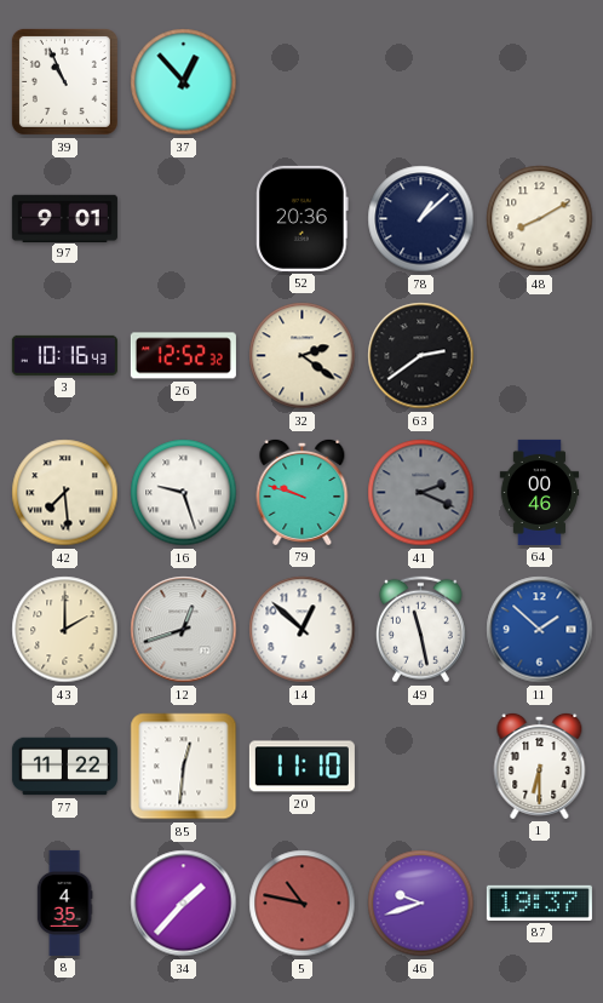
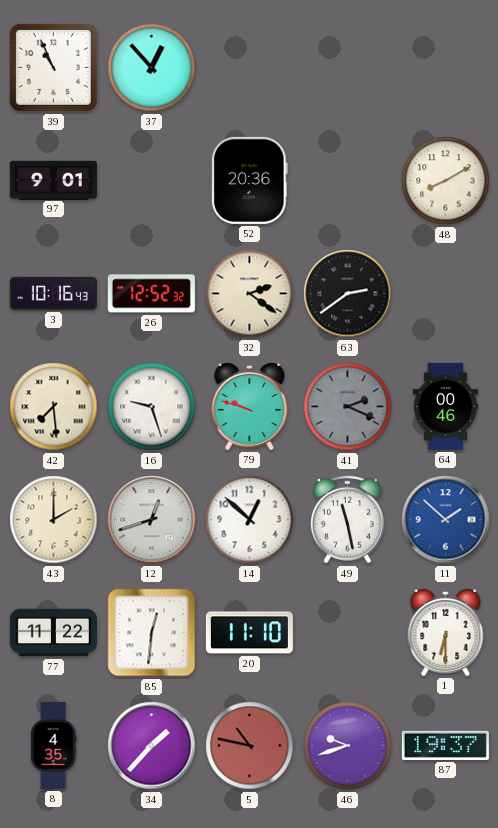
78: 1:08 -> none (421, 219)
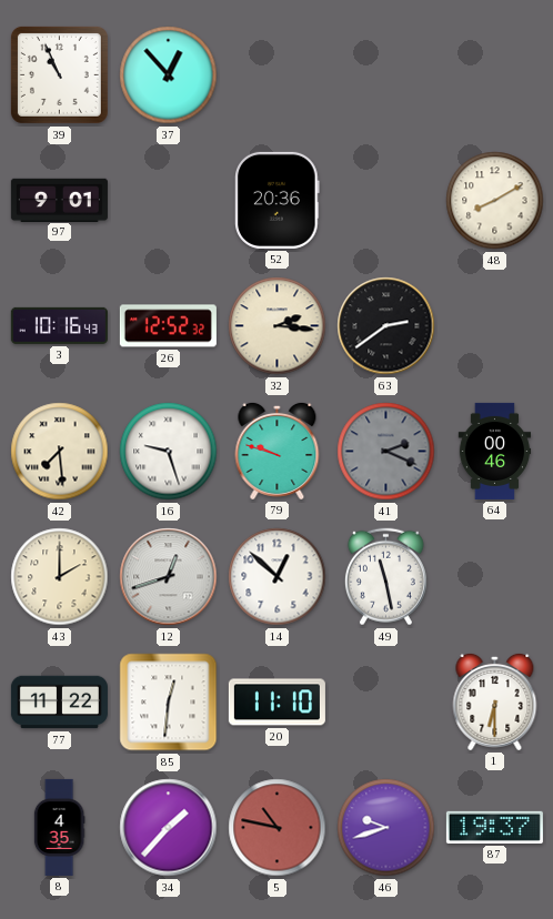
32: 2:21 -> 2:16 (278, 326)
11: 1:52 -> none (446, 520)
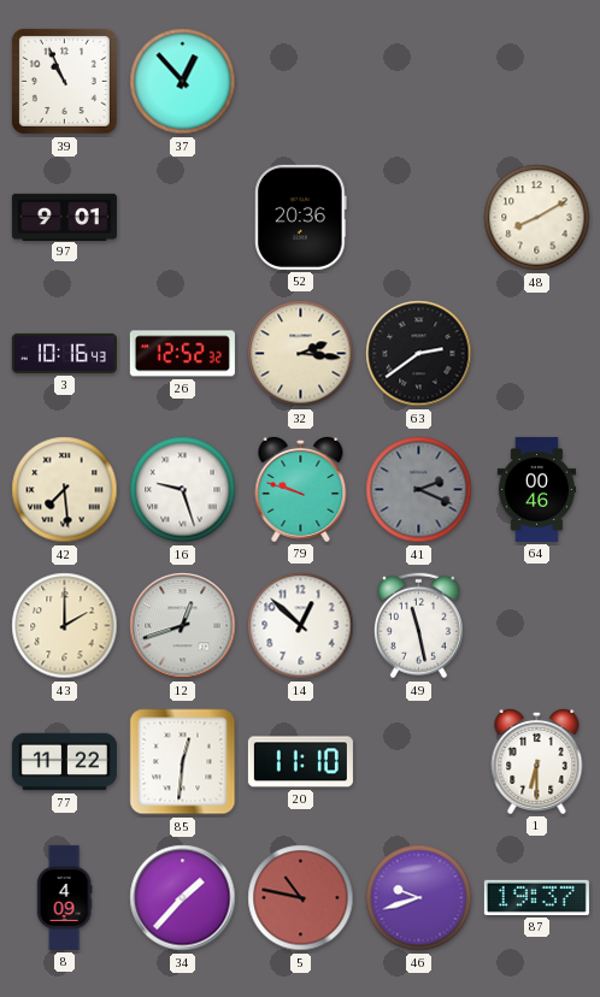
8: 4:35 -> 4:09 (64, 897)
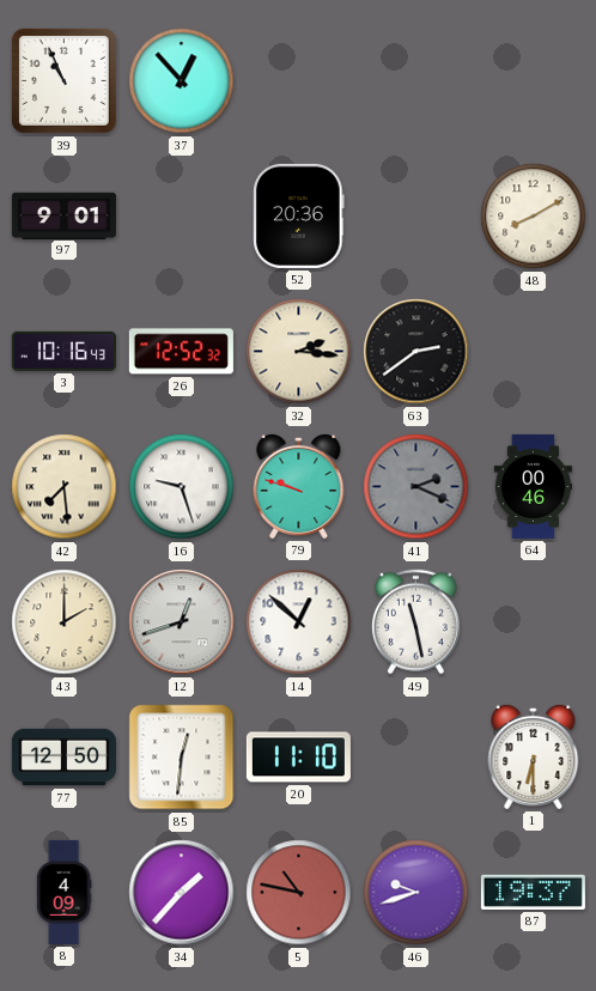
77: 11:22 -> 12:50 (63, 758)
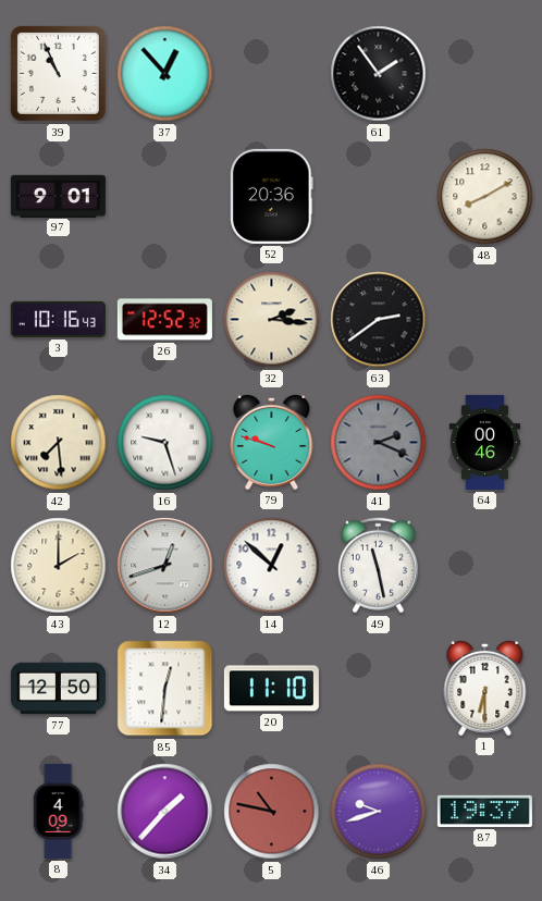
61: none -> 1:54 (379, 74)
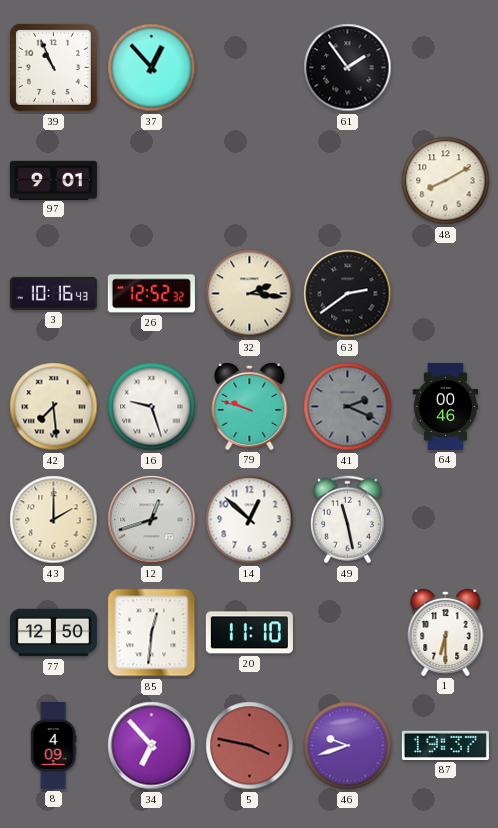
52: 20:36 -> none (272, 196)
34: 1:37 -> 6:53 (152, 746)
5: 10:47 -> 3:47 (250, 746)
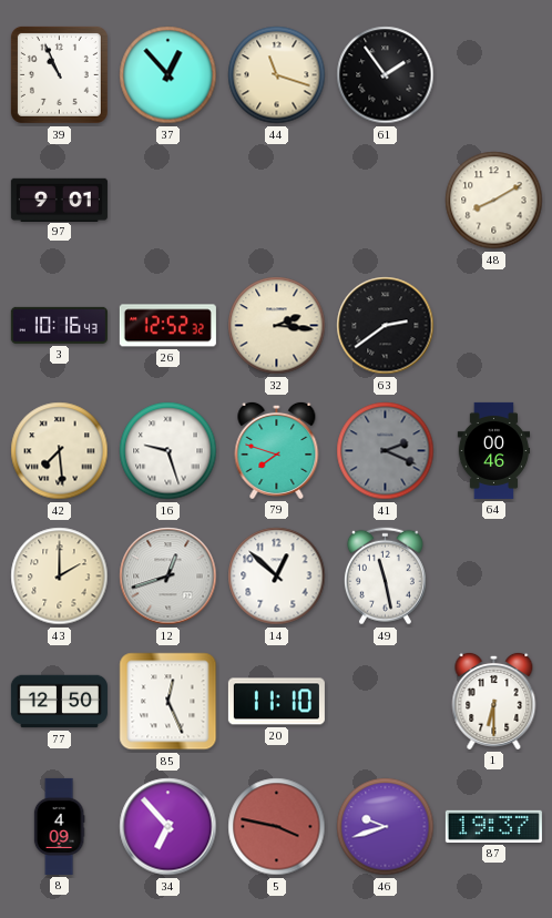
44: none -> 11:18 (277, 75)
79: 9:48 -> 7:48 (277, 450)
85: 12:31 -> 12:26 (168, 702)
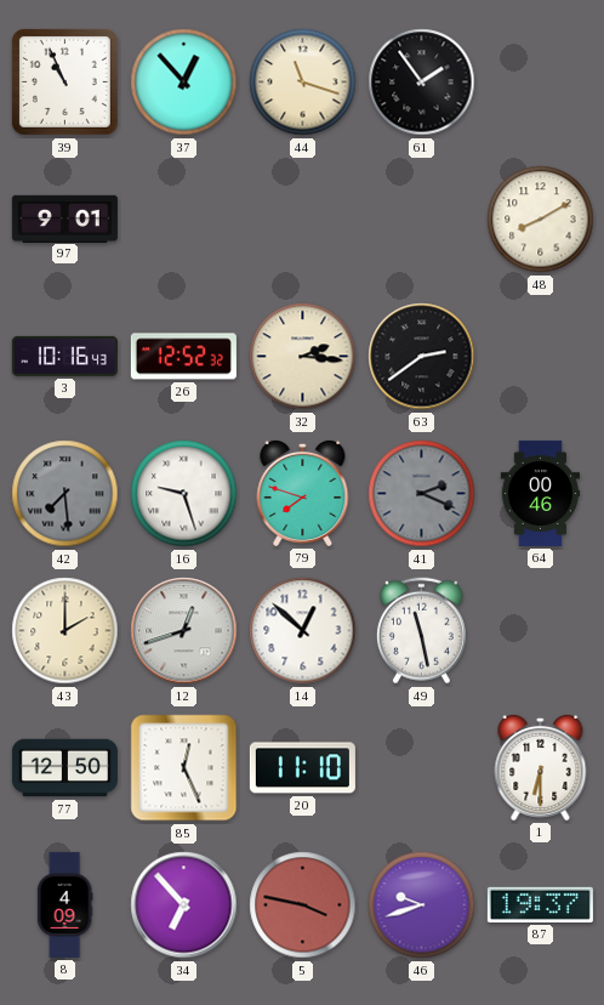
42 dial: cream -> grey (65, 494)
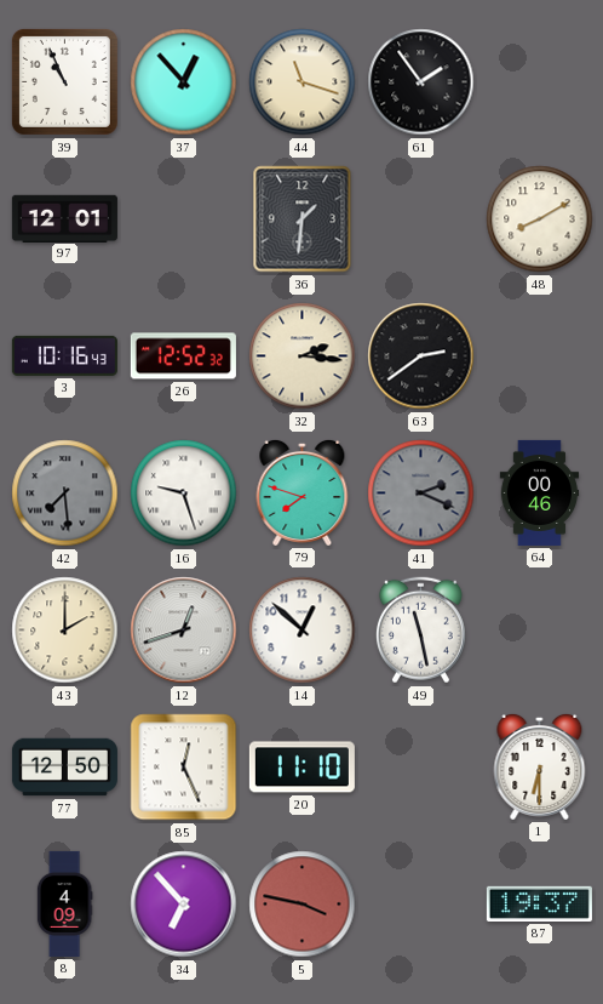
97: 9:01 -> 12:01 (64, 218)
36: none -> 1:31 (303, 219)
46: 9:42 -> none (422, 905)
